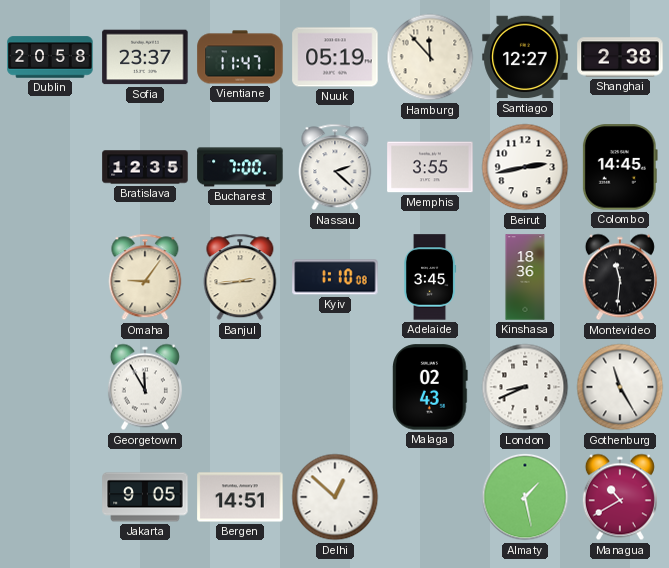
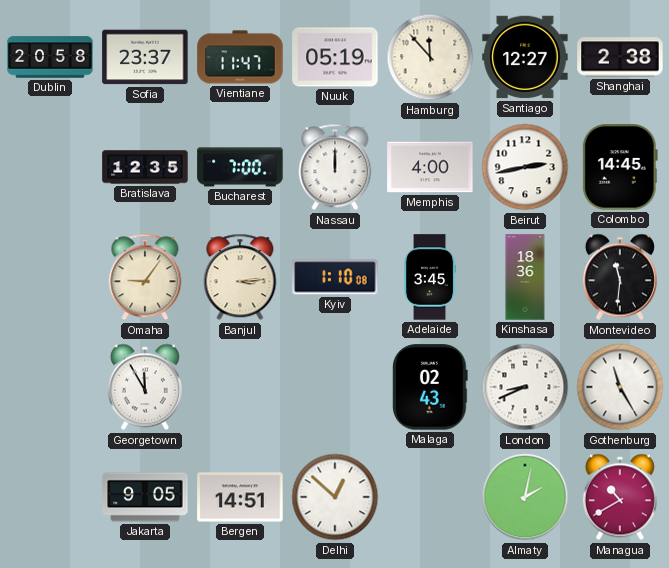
Nassau: 2:22 -> 12:00 (335, 167)
Memphis: 3:55 -> 4:00 (430, 167)
Banjul: 2:44 -> 3:14 (240, 277)
Almaty: 1:28 -> 2:02 (525, 497)
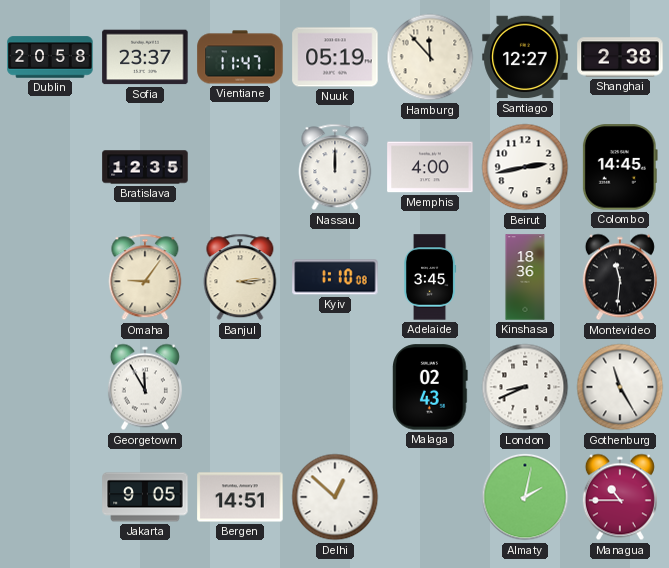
Bucharest: 7:00 -> none (240, 167)
Managua: 10:40 -> 10:45 (620, 497)
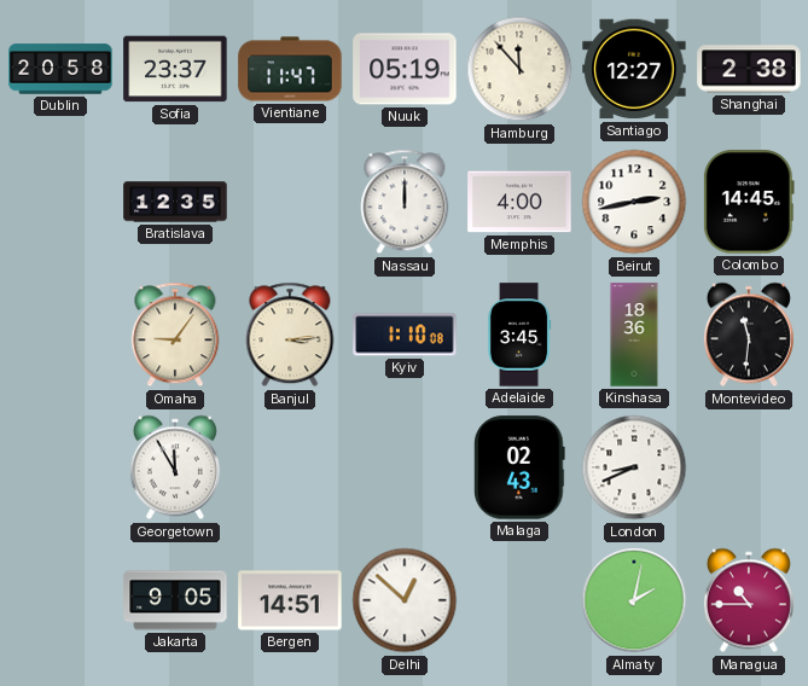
Gothenburg: 11:25 -> none (620, 387)
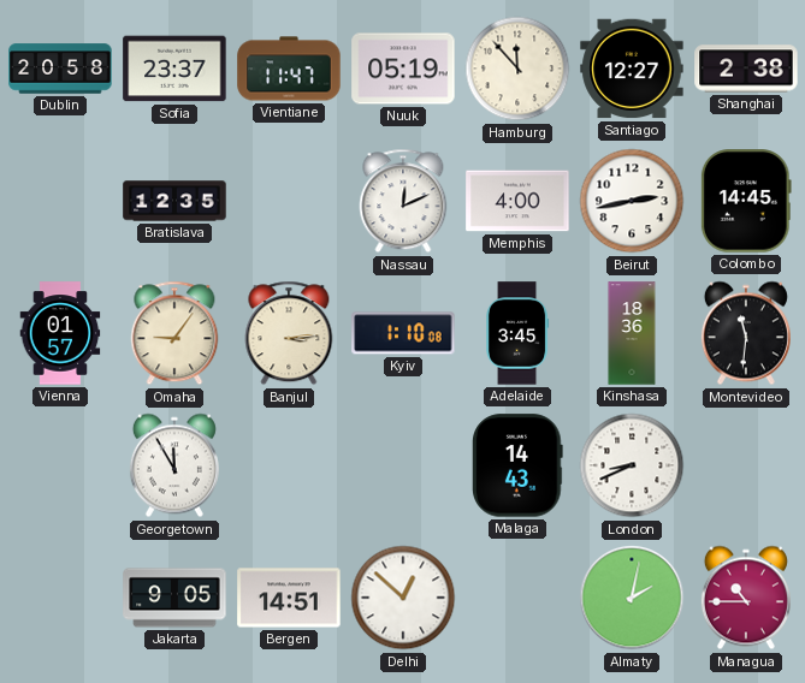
Nassau: 12:00 -> 12:11 (403, 201)
Vienna: none -> 01:57 (60, 333)
Malaga: 02:43 -> 14:43 (517, 465)
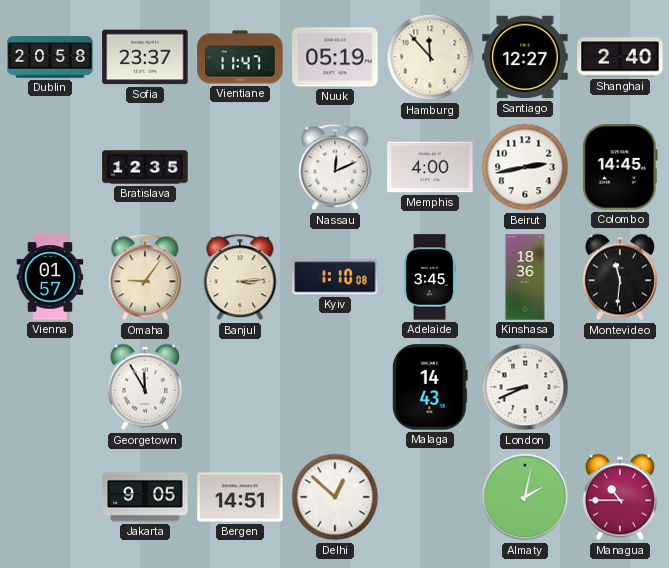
Shanghai: 2:38 -> 2:40 (620, 57)
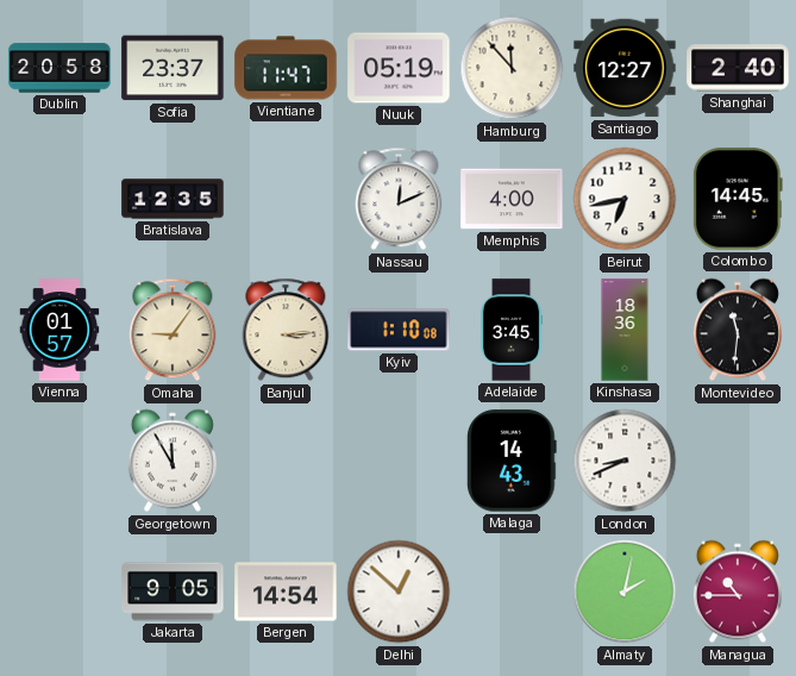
Beirut: 2:43 -> 6:43 (625, 199)
Bergen: 14:51 -> 14:54 (286, 591)
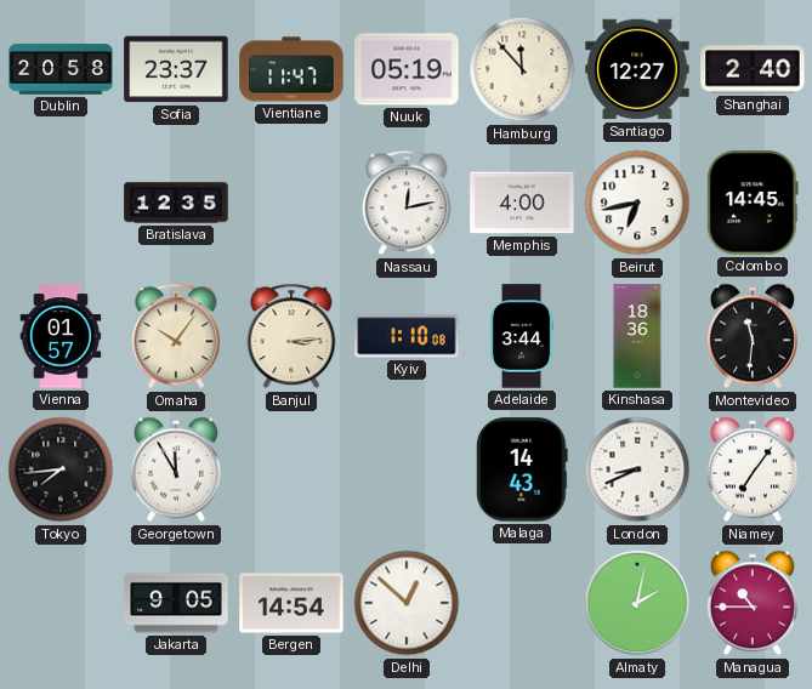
Nassau: 12:11 -> 12:13 (407, 203)
Omaha: 9:06 -> 10:06 (176, 336)
Adelaide: 3:45 -> 3:44 (523, 336)
Tokyo: none -> 7:44 (61, 469)
Niamey: none -> 7:06 (753, 469)
